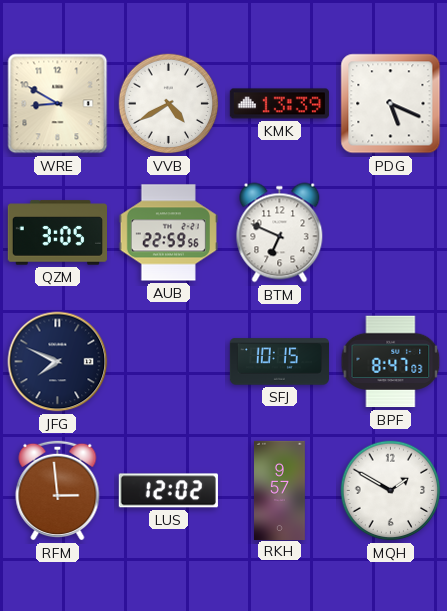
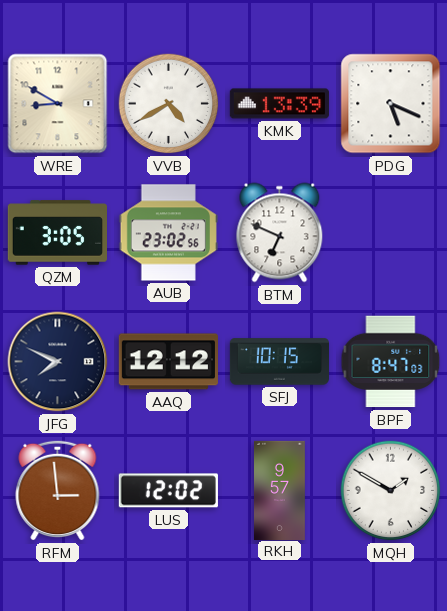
AUB: 22:59 -> 23:02 (168, 233)
AAQ: none -> 12:12 (168, 362)
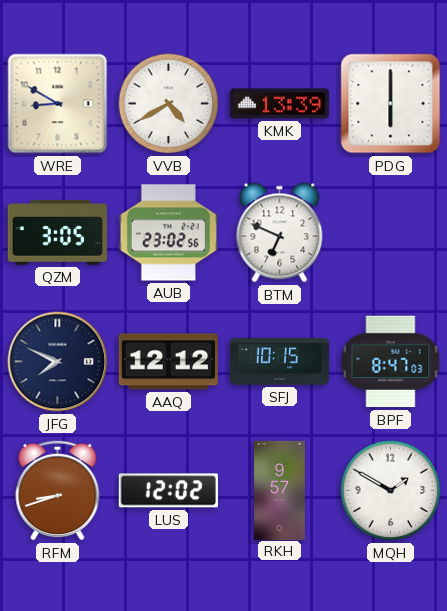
PDG: 5:19 -> 6:00 (391, 104)
RFM: 2:59 -> 8:42 (58, 490)
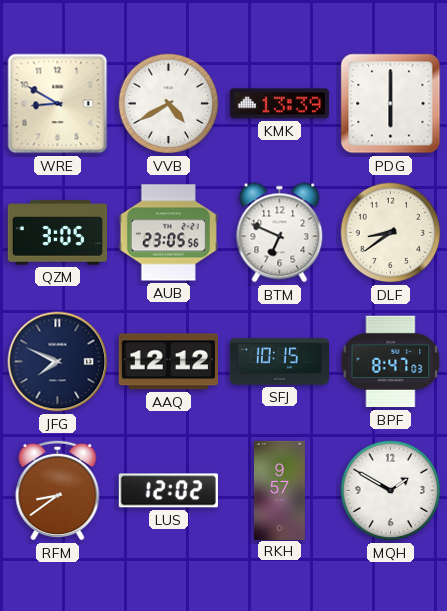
AUB: 23:02 -> 23:05 (168, 233)
DLF: none -> 8:39 (391, 233)
RFM: 8:42 -> 8:39 (58, 490)
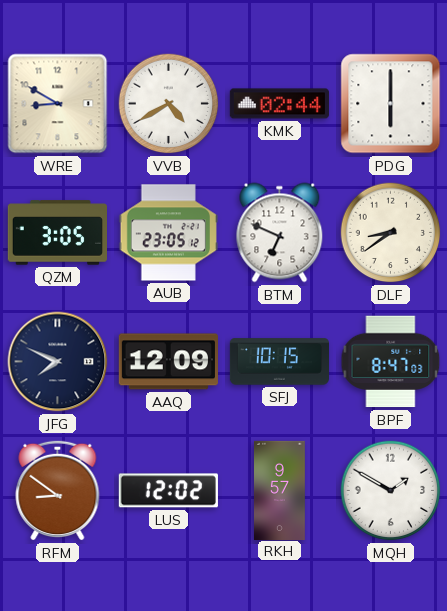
KMK: 13:39 -> 02:44 (279, 104)
AUB: 23:05:56 -> 23:05:12 (168, 233)
AAQ: 12:12 -> 12:09 (168, 362)
RFM: 8:39 -> 8:51 (58, 490)
